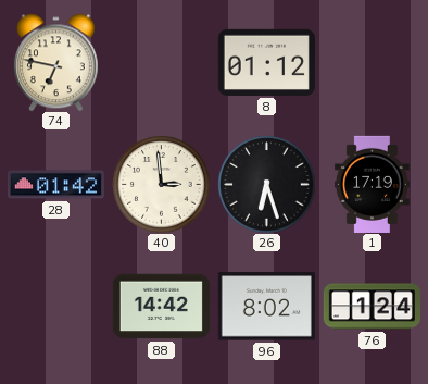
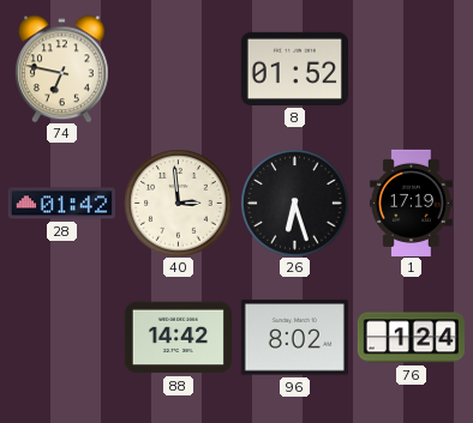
8: 01:12 -> 01:52 (294, 68)
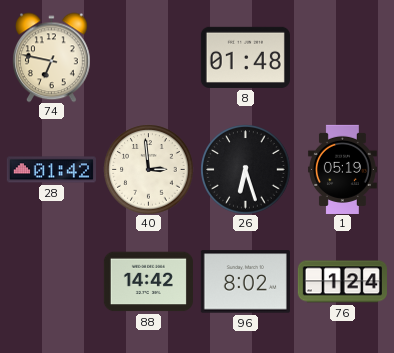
8: 01:52 -> 01:48 (245, 57)
1: 17:19 -> 05:19 (342, 169)
